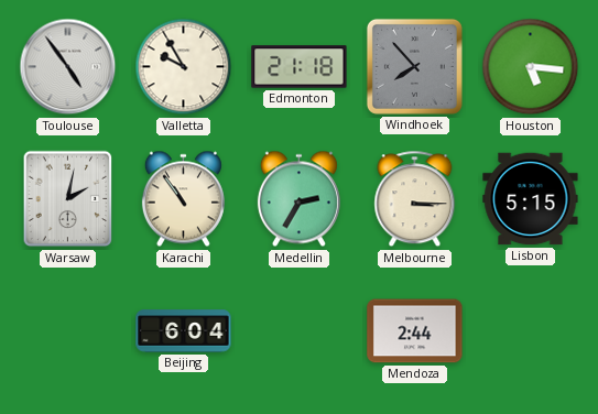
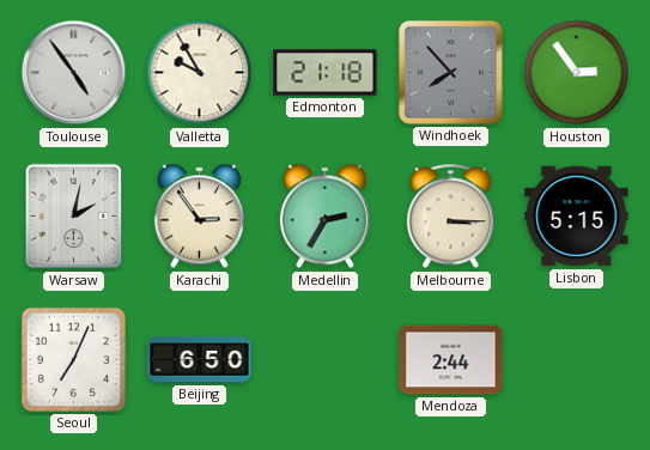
Houston: 5:16 -> 2:54 (577, 73)
Karachi: 10:54 -> 2:54 (199, 217)
Seoul: none -> 7:04 (73, 359)
Beijing: 6:04 -> 6:50 (200, 360)
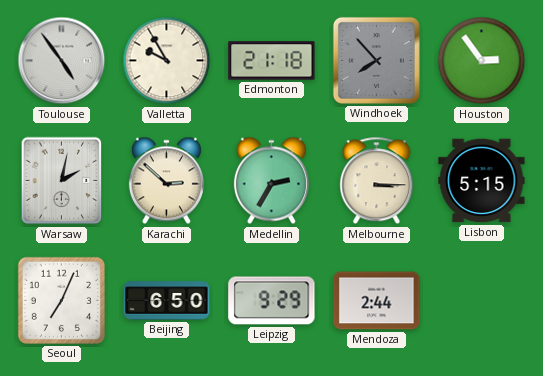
Karachi: 2:54 -> 2:52 (166, 181)
Leipzig: none -> 9:29 (272, 301)
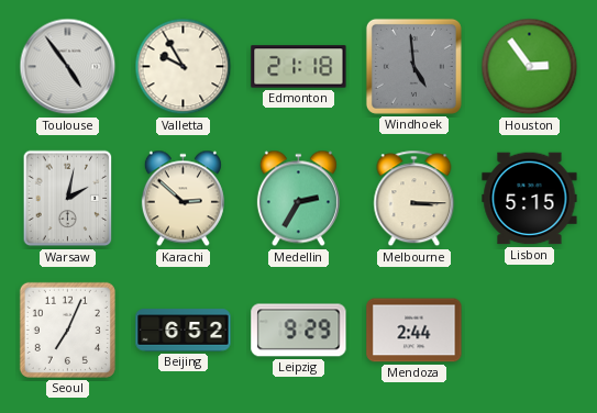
Windhoek: 7:53 -> 4:59 (413, 66)
Beijing: 6:50 -> 6:52 (184, 331)
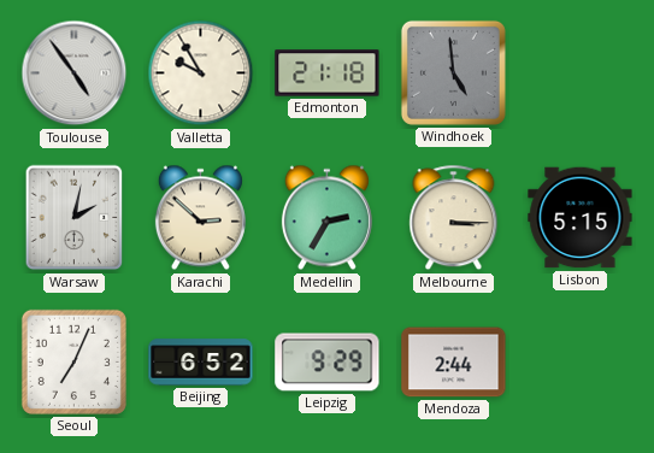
Houston: 2:54 -> none (530, 67)
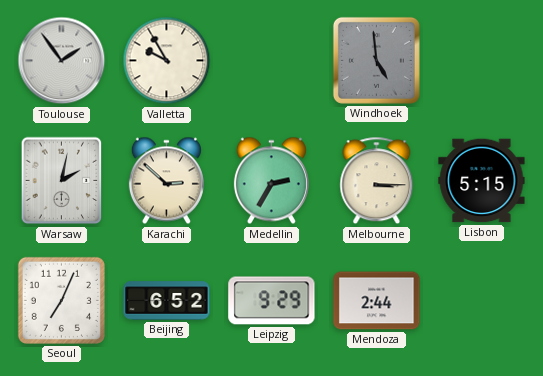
Toulouse: 4:54 -> 1:54 (62, 61)
Edmonton: 21:18 -> none (328, 73)
